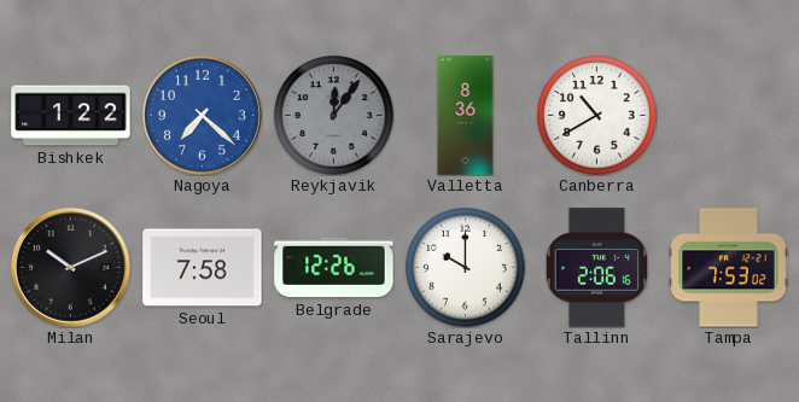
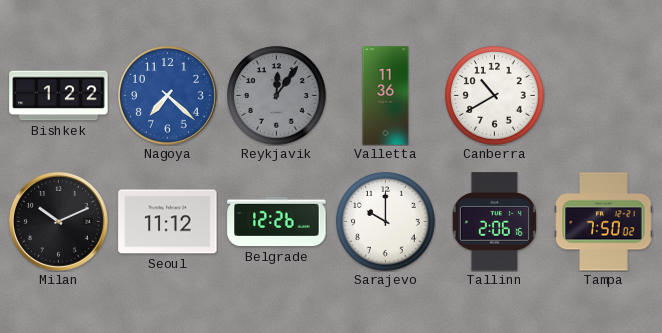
Valletta: 8:36 -> 11:36 (386, 96)
Seoul: 7:58 -> 11:12 (168, 222)
Tampa: 7:53 -> 7:50 (604, 222)
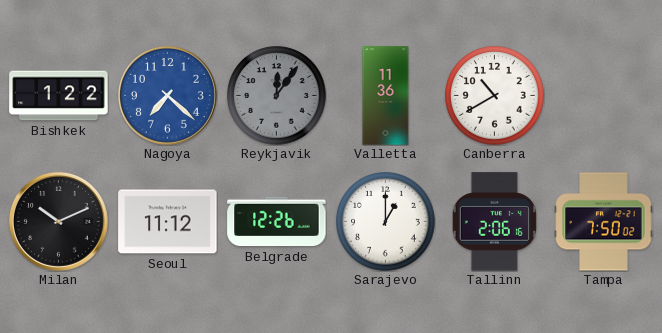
Sarajevo: 10:00 -> 1:00 (386, 222)
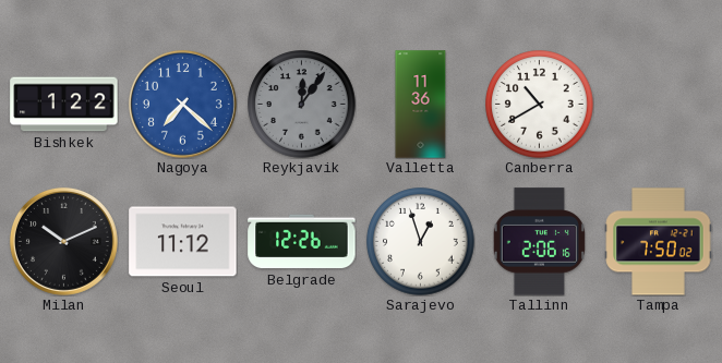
Sarajevo: 1:00 -> 12:57 (421, 242)
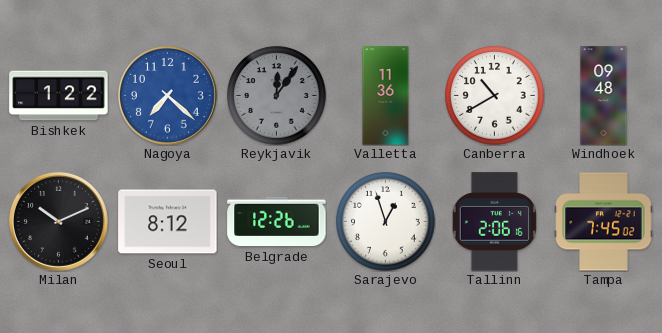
Windhoek: none -> 09:48 (604, 96)
Seoul: 11:12 -> 8:12 (168, 222)
Tampa: 7:50 -> 7:45 (604, 222)
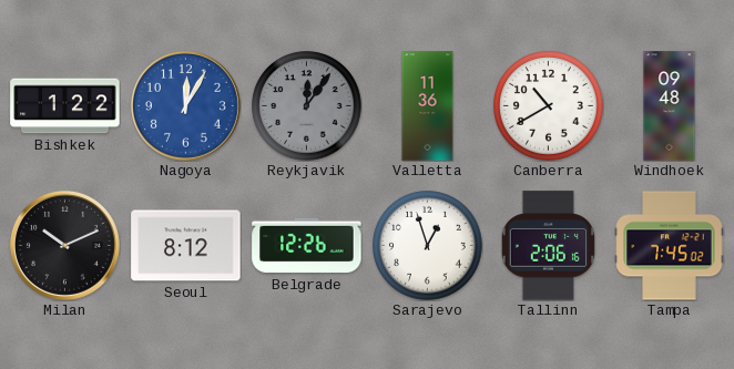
Nagoya: 7:22 -> 12:05 (185, 105)
